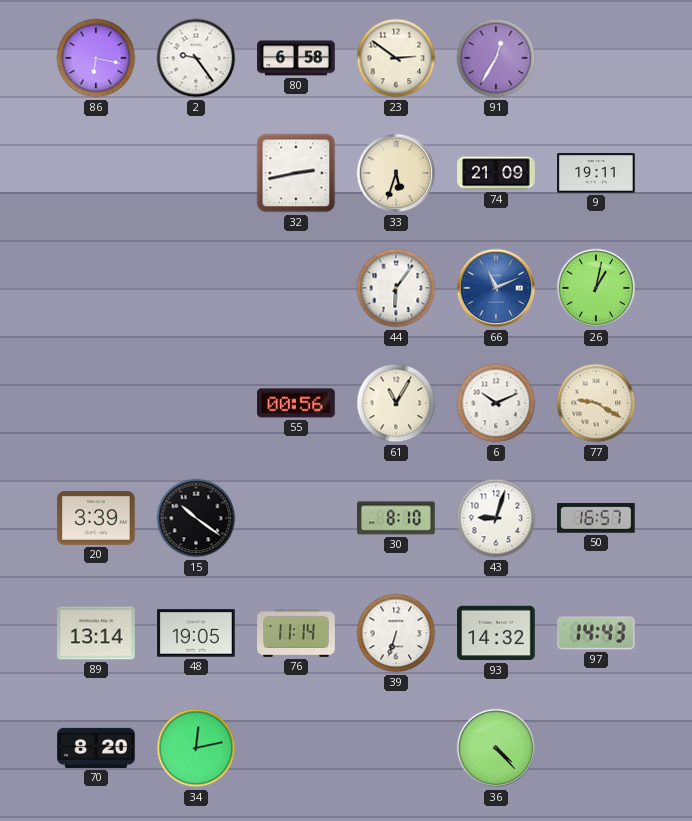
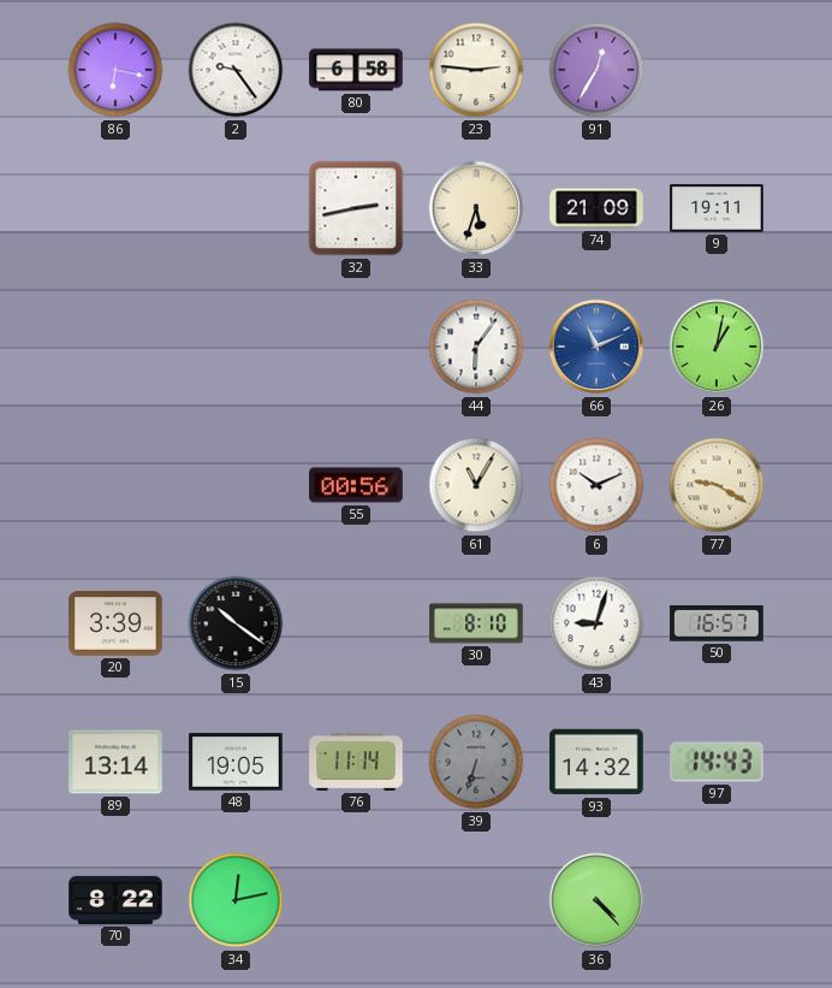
23: 2:51 -> 2:46 (476, 70)
39 dial: white -> grey (476, 762)
70: 8:20 -> 8:22 (115, 900)
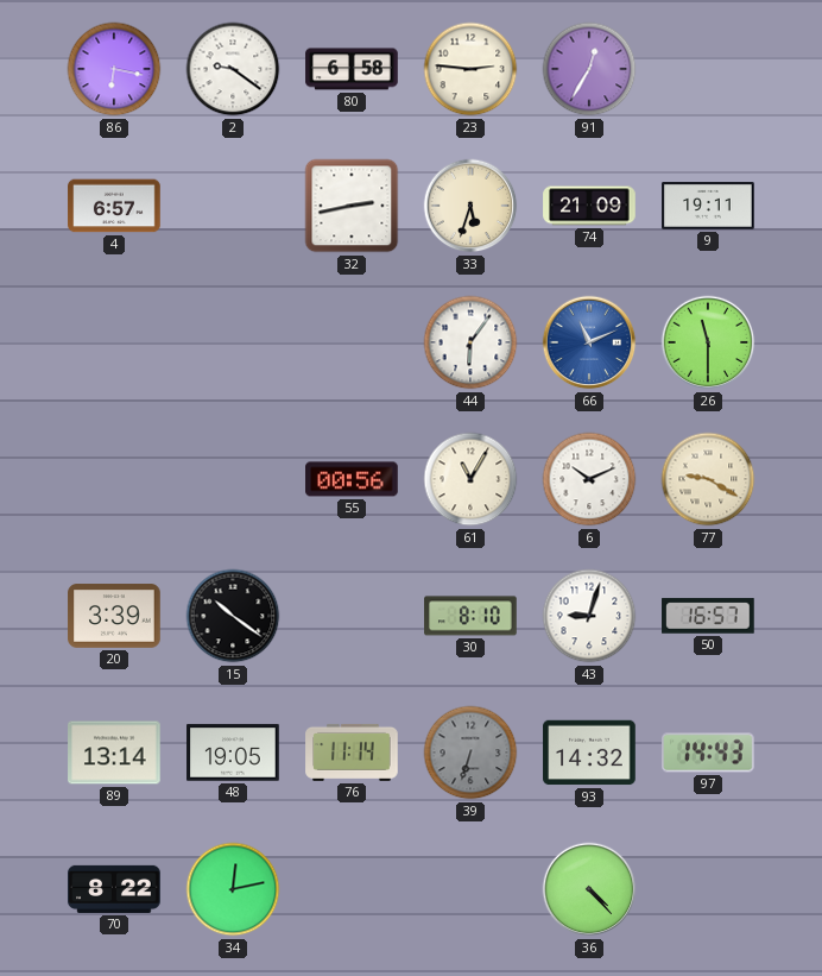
2: 9:24 -> 9:21 (233, 69)
4: none -> 6:57 (114, 206)
26: 1:02 -> 11:30 (708, 342)
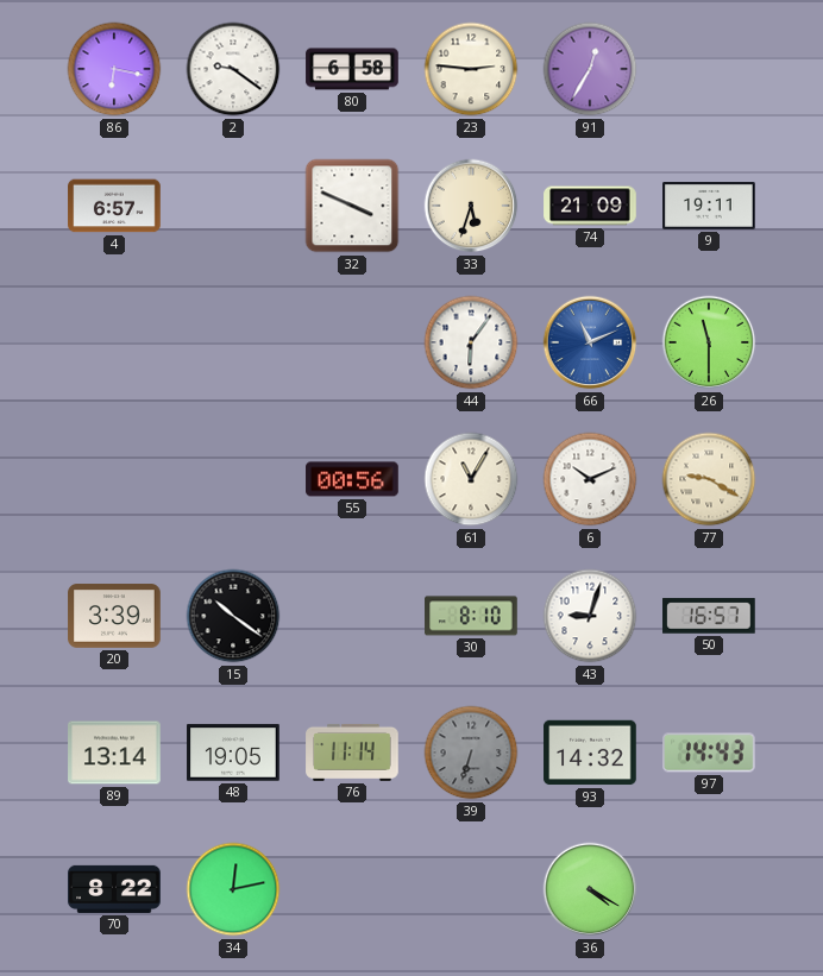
32: 2:43 -> 3:49 (352, 206)
36: 4:23 -> 4:20 (590, 889)
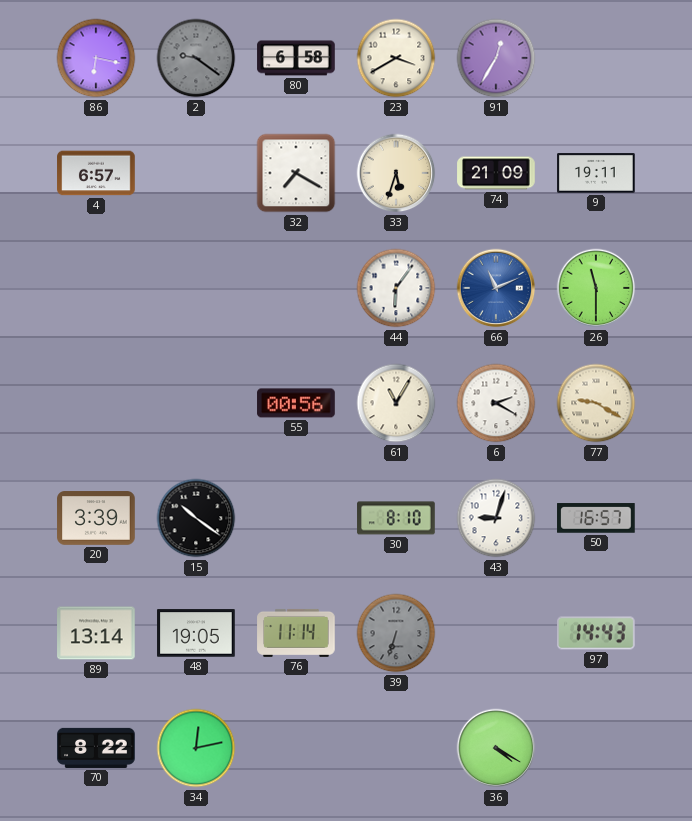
2 dial: white -> grey (196, 58)
23: 2:46 -> 3:40 (396, 58)
32: 3:49 -> 7:20 (296, 173)
6: 10:11 -> 2:20 (496, 403)
93: 14:32 -> none (590, 753)
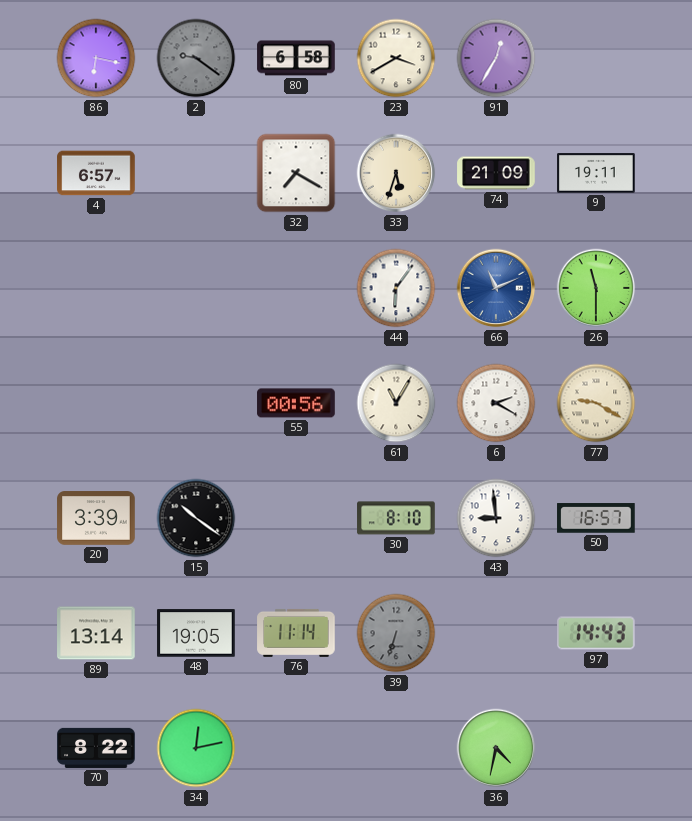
43: 9:03 -> 8:59 (496, 518)
36: 4:20 -> 4:32 (496, 748)
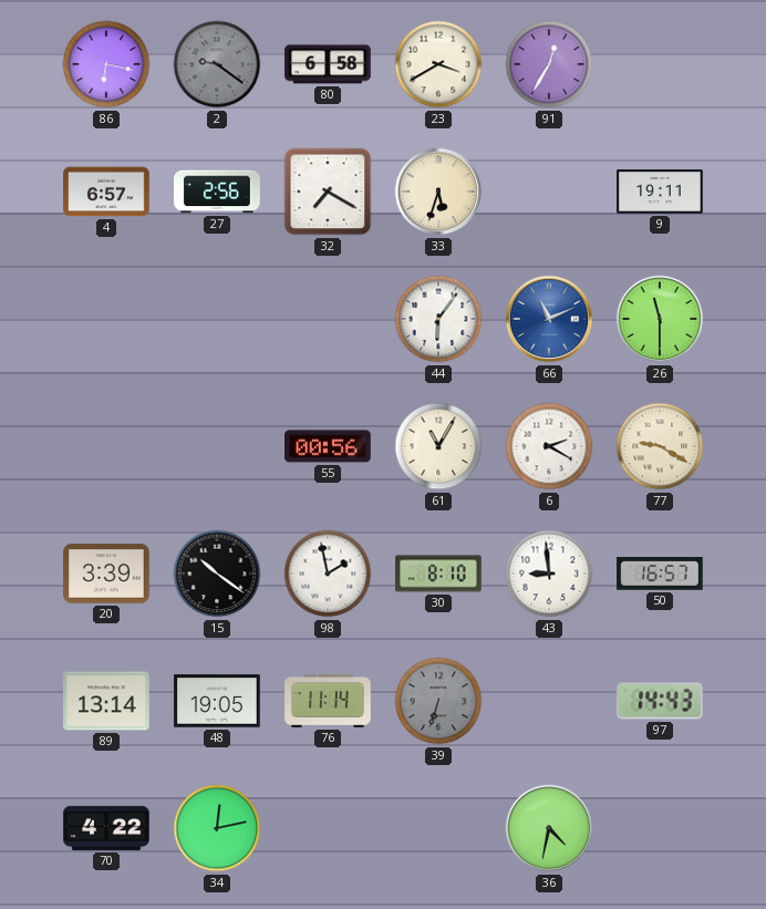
27: none -> 2:56 (217, 192)
74: 21:09 -> none (496, 173)
98: none -> 1:58 (328, 574)
70: 8:22 -> 4:22 (106, 828)
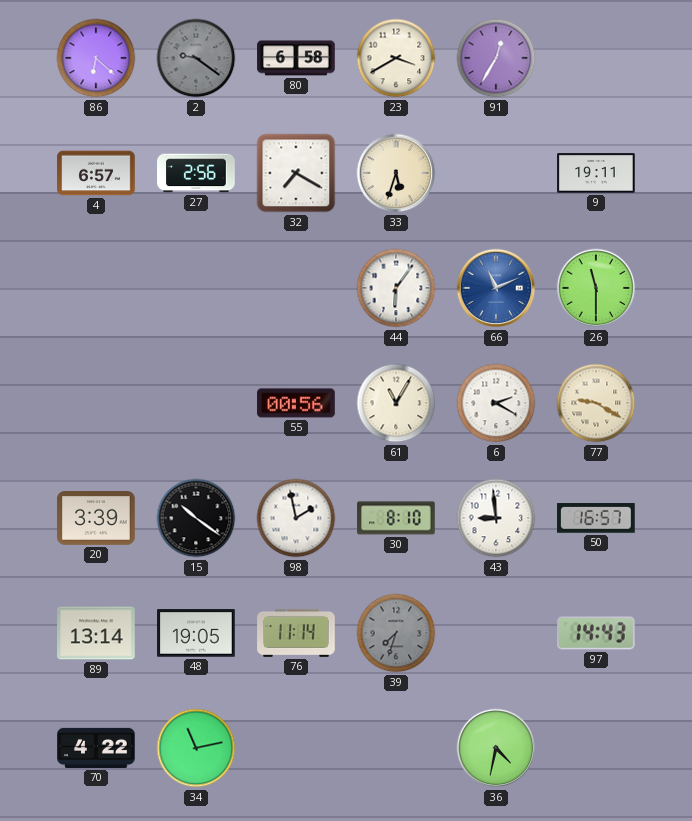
86: 6:17 -> 6:22 (96, 58)
39: 6:33 -> 7:33 (396, 633)
34: 12:13 -> 11:13 (196, 748)
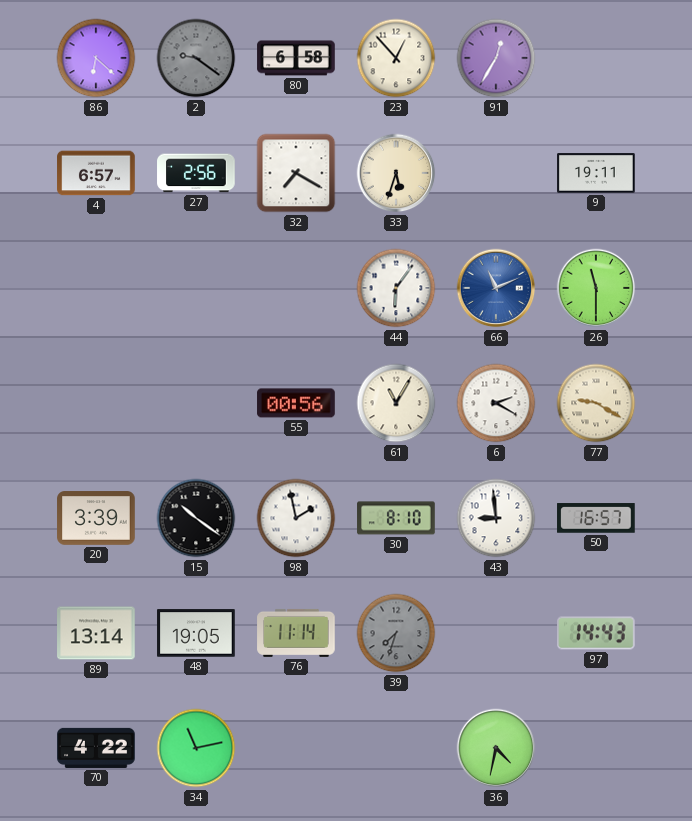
23: 3:40 -> 12:53 (396, 58)
